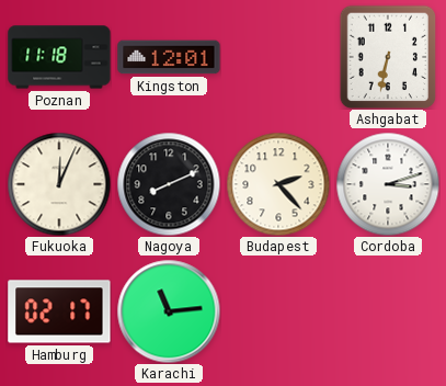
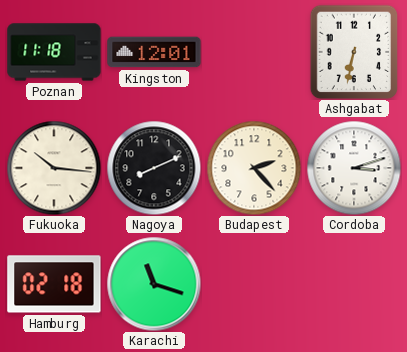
Fukuoka: 12:04 -> 10:16 (54, 168)
Hamburg: 02:17 -> 02:18 (54, 284)
Karachi: 11:14 -> 11:18 (154, 284)
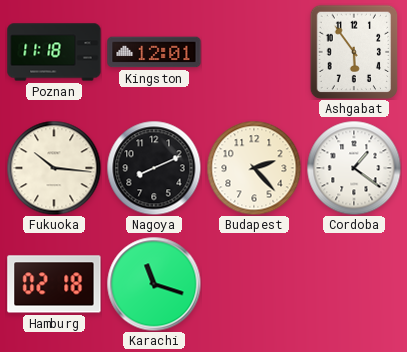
Ashgabat: 6:32 -> 5:54 (354, 52)
Cordoba: 3:12 -> 1:21 (354, 168)
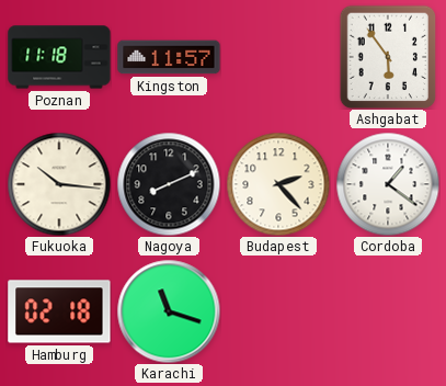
Kingston: 12:01 -> 11:57 (169, 57)
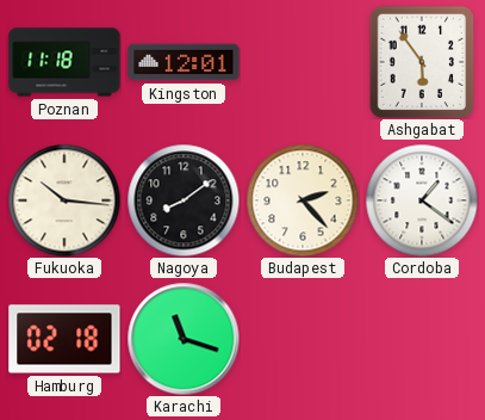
Kingston: 11:57 -> 12:01 (184, 62)
Nagoya: 8:11 -> 8:09 (184, 200)
